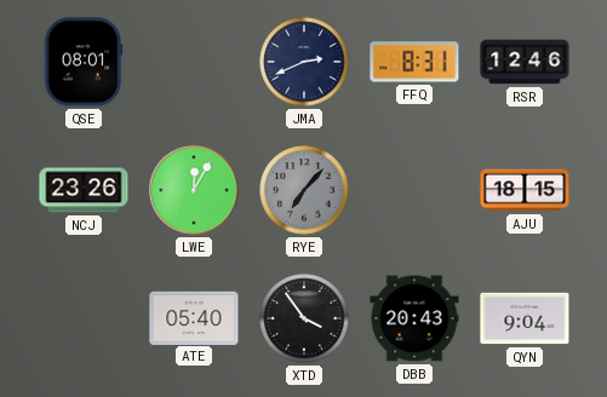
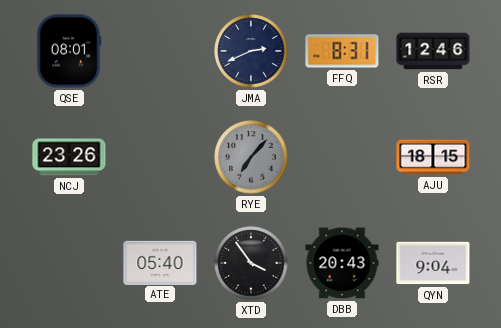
LWE: 12:05 -> none (194, 190)
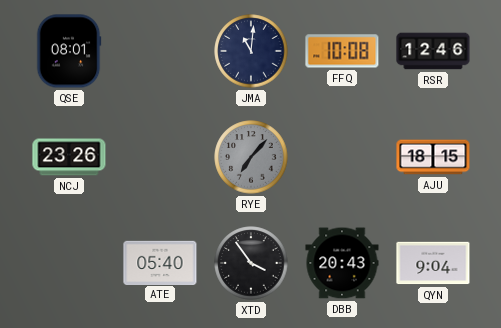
JMA: 2:41 -> 11:01 (251, 51)
FFQ: 8:31 -> 10:08 (342, 51)
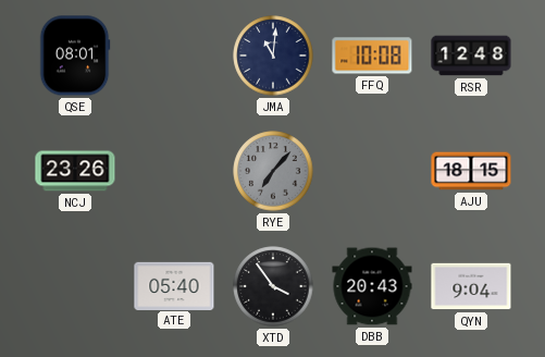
RSR: 12:46 -> 12:48 (471, 56)
